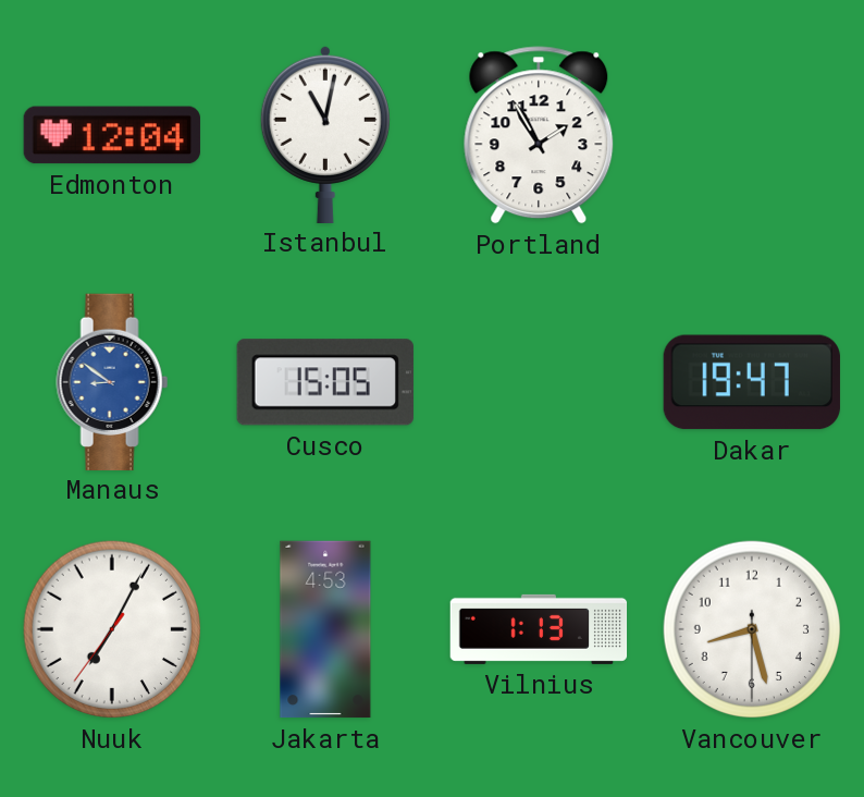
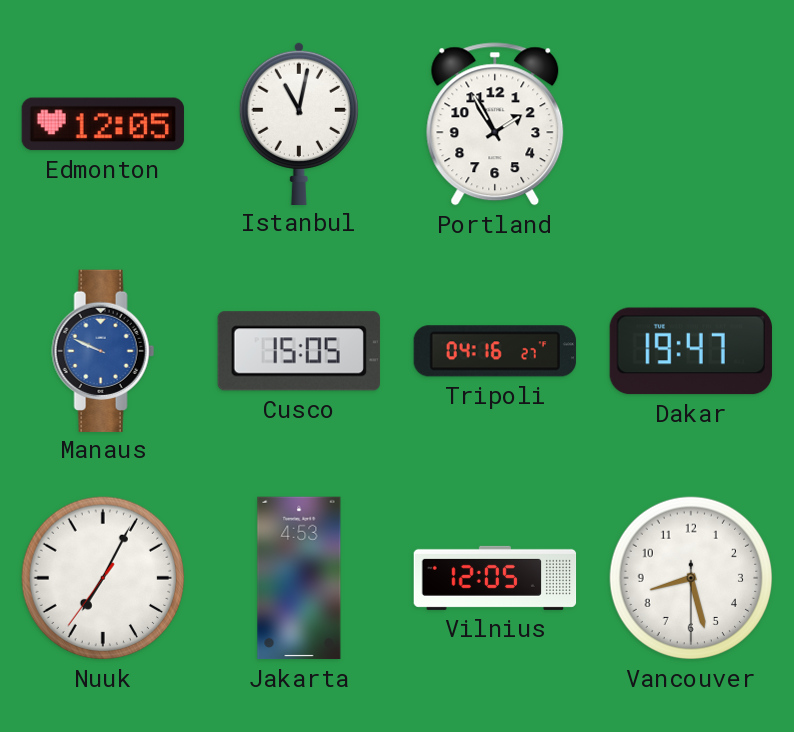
Edmonton: 12:04 -> 12:05 (103, 124)
Manaus: 8:51 -> 9:49 (103, 350)
Tripoli: none -> 04:16 (495, 351)
Vilnius: 1:13 -> 12:05 (495, 578)
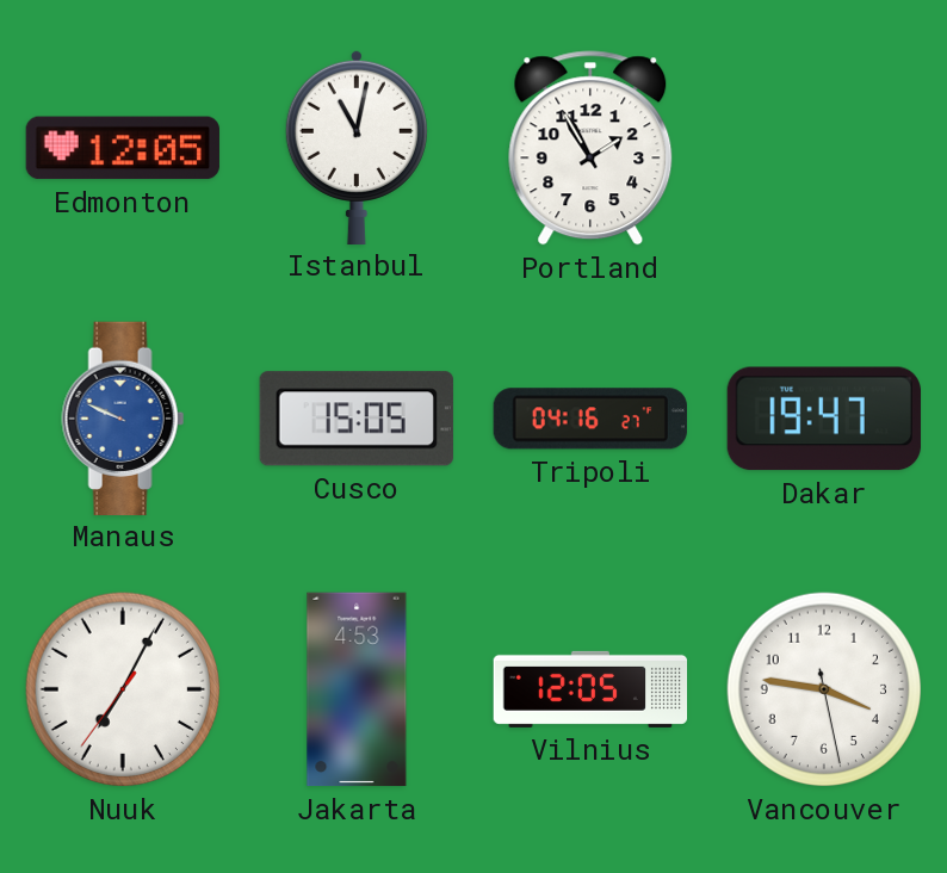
Vancouver: 8:27 -> 3:46 (824, 689)
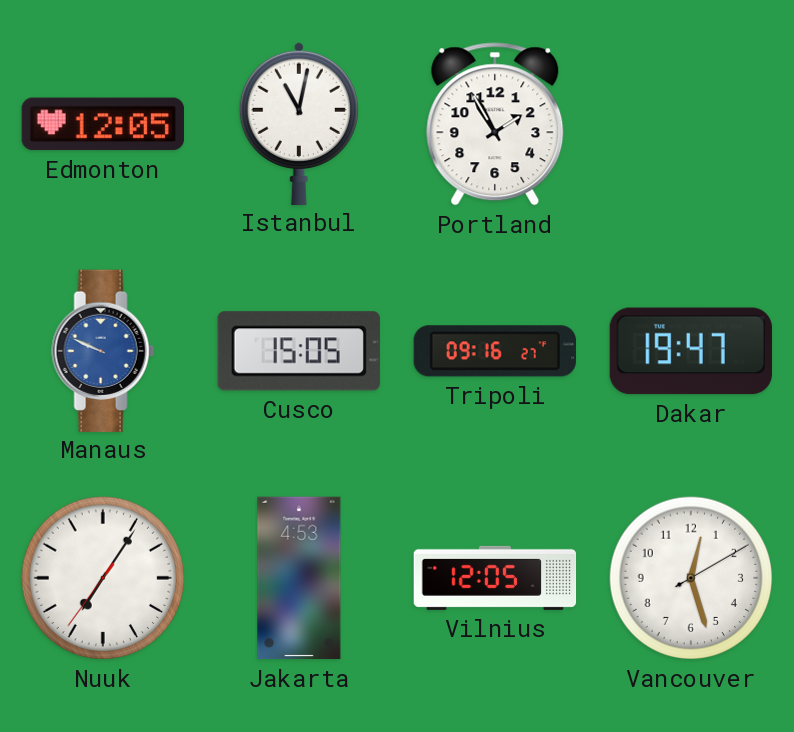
Tripoli: 04:16 -> 09:16 (495, 351)
Nuuk: 7:04 -> 7:05 (103, 578)
Vancouver: 3:46 -> 12:27 (691, 578)
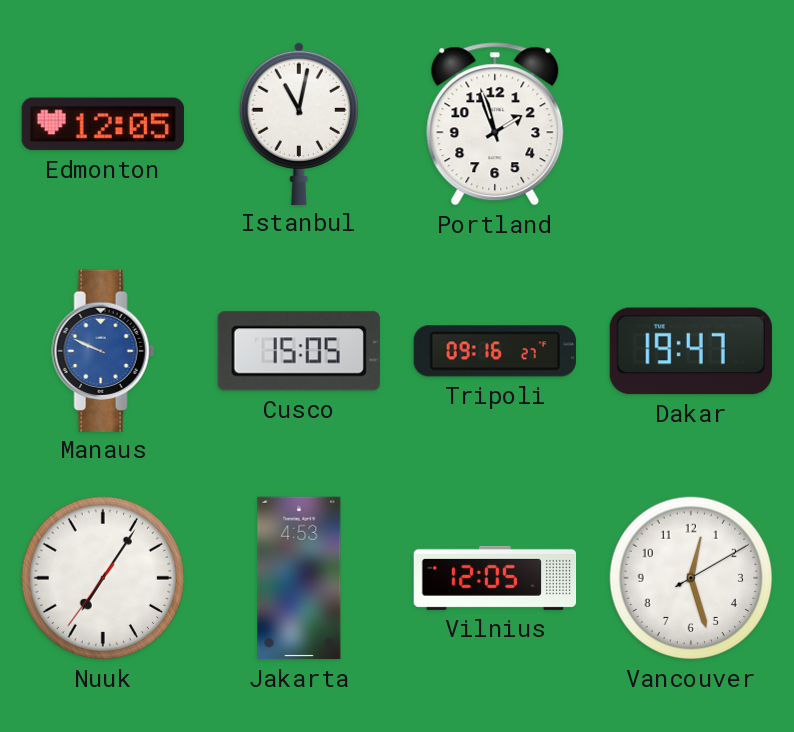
Portland: 1:55 -> 1:57 (495, 124)
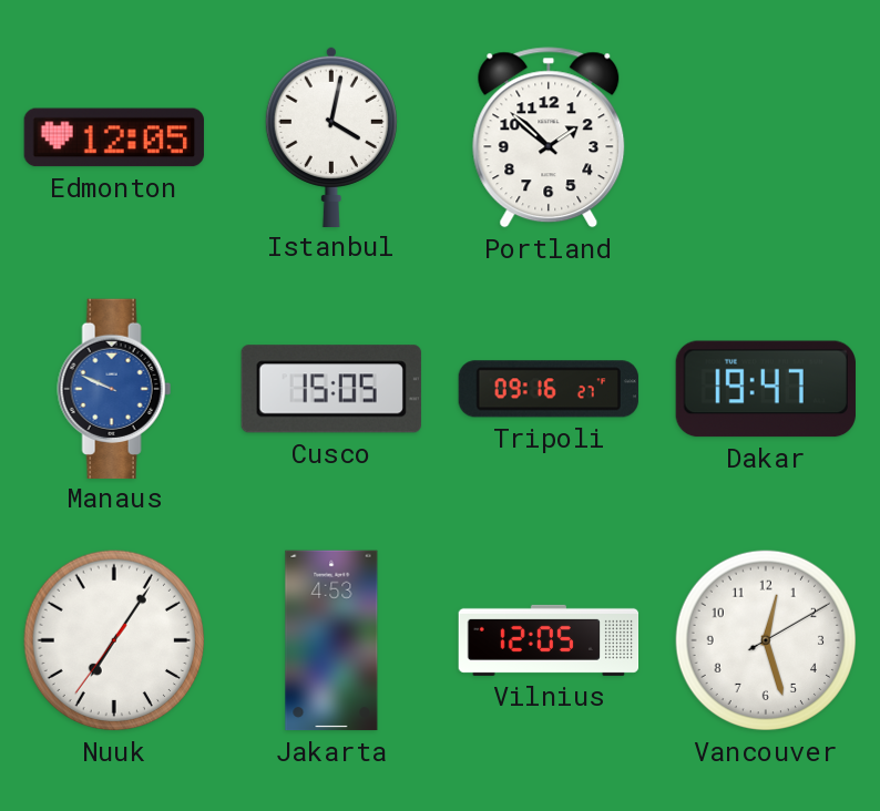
Istanbul: 11:02 -> 4:02 (331, 136)
Portland: 1:57 -> 1:52 (549, 137)
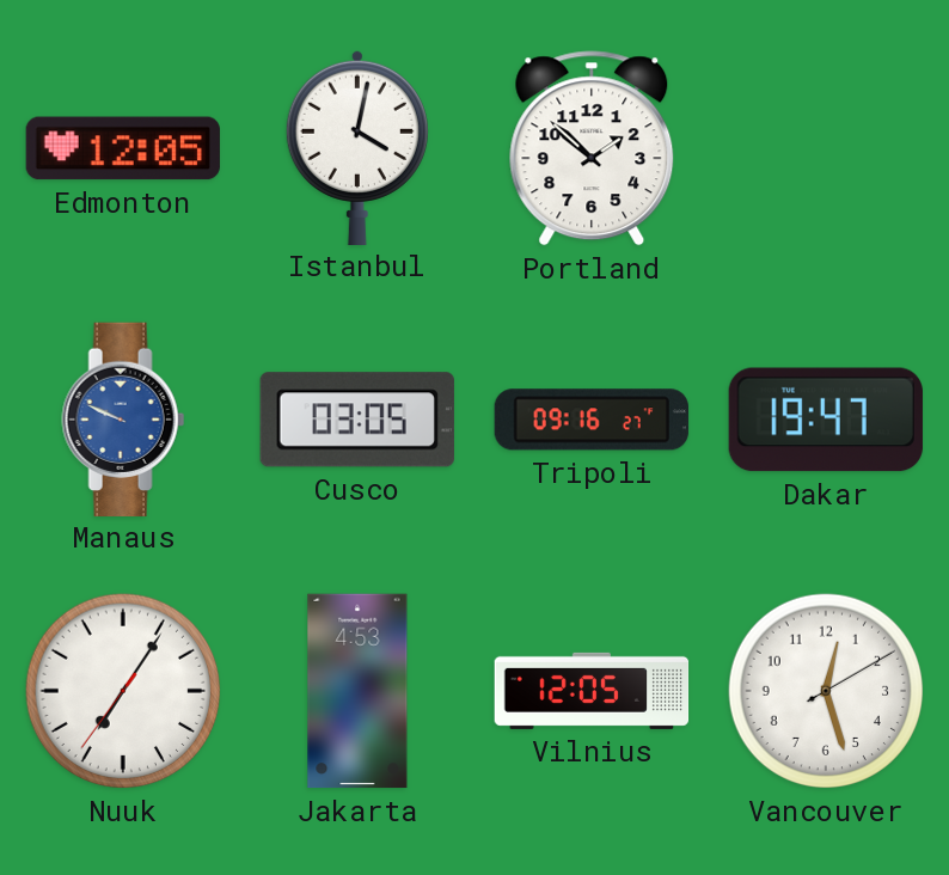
Cusco: 15:05 -> 03:05 (357, 420)
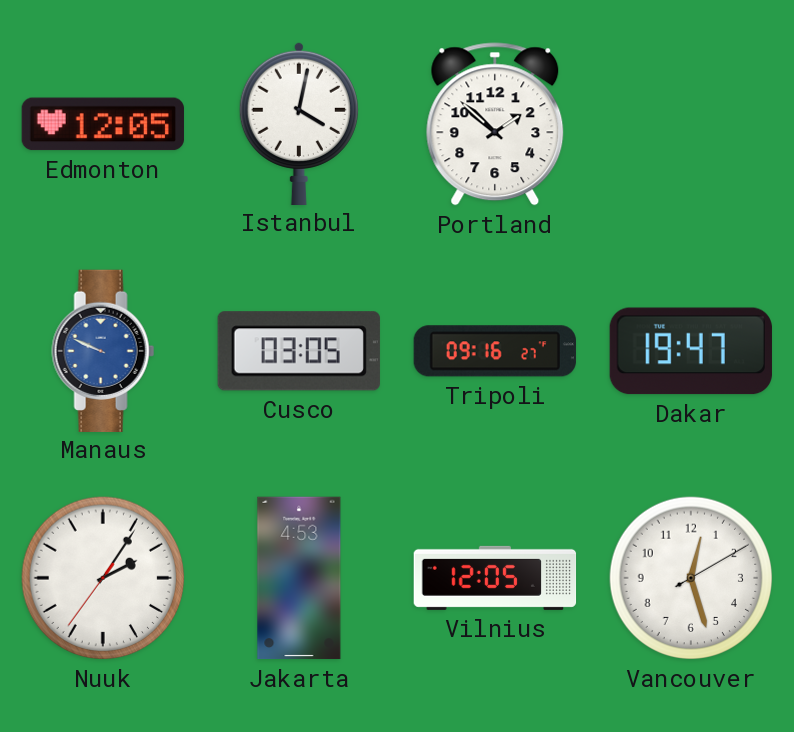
Nuuk: 7:05 -> 2:05 (103, 578)
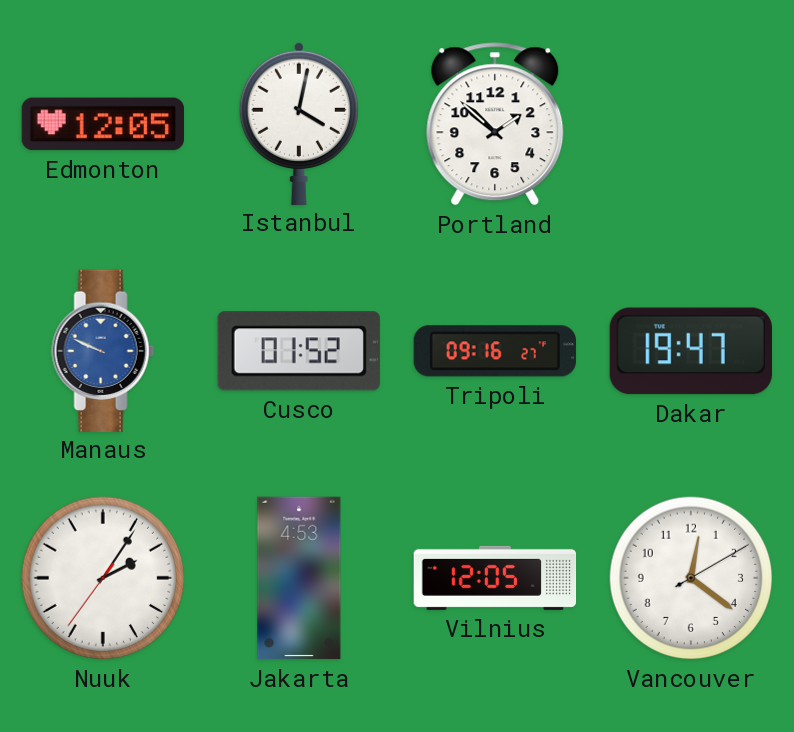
Cusco: 03:05 -> 01:52 (299, 351)
Vancouver: 12:27 -> 12:21 (691, 578)
